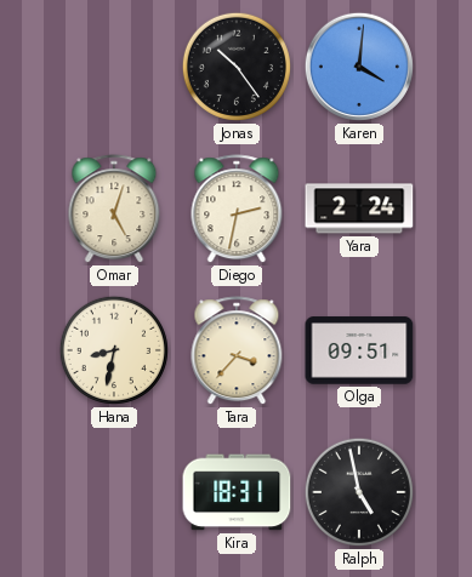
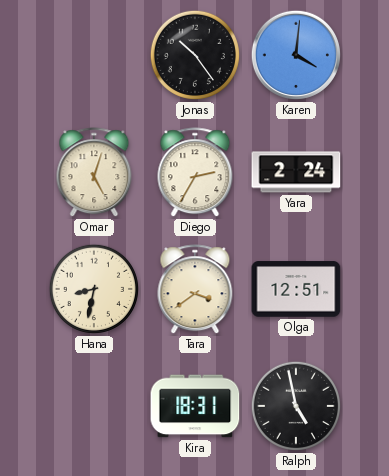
Diego: 2:32 -> 2:35 (195, 173)
Tara: 3:37 -> 3:39 (195, 290)
Olga: 09:51 -> 12:51 (296, 289)
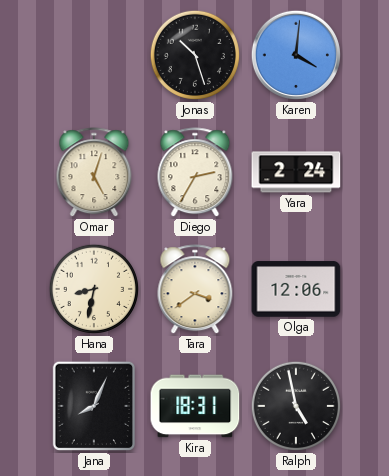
Jonas: 10:24 -> 10:27 (195, 55)
Olga: 12:51 -> 12:06 (296, 289)
Jana: none -> 8:04 (93, 406)
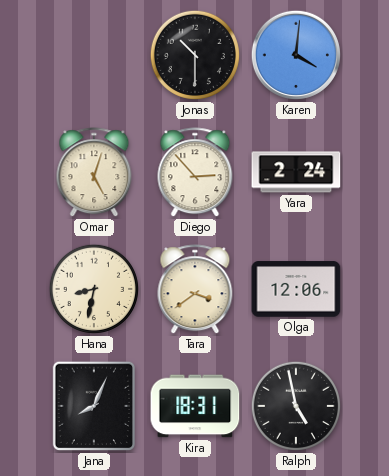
Jonas: 10:27 -> 10:30 (195, 55)
Diego: 2:35 -> 2:53 (195, 173)
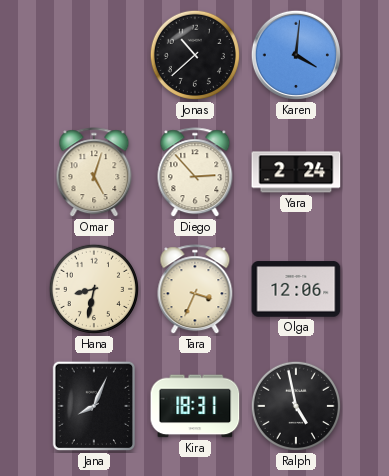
Jonas: 10:30 -> 10:38 (195, 55)
Tara: 3:39 -> 3:34 (195, 290)
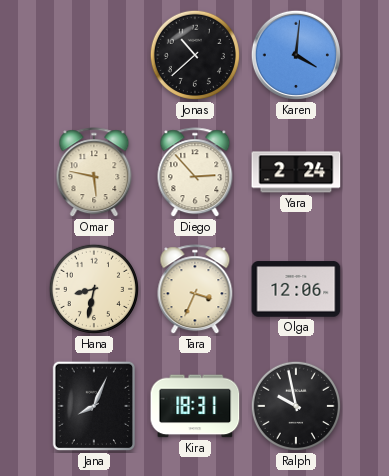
Omar: 5:03 -> 5:47 (94, 173)
Ralph: 4:58 -> 9:58 (296, 406)
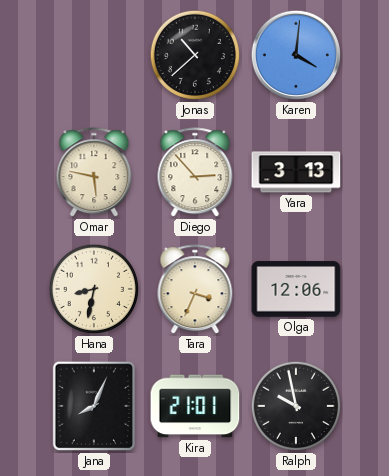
Yara: 2:24 -> 3:13 (296, 172)
Kira: 18:31 -> 21:01 (195, 406)
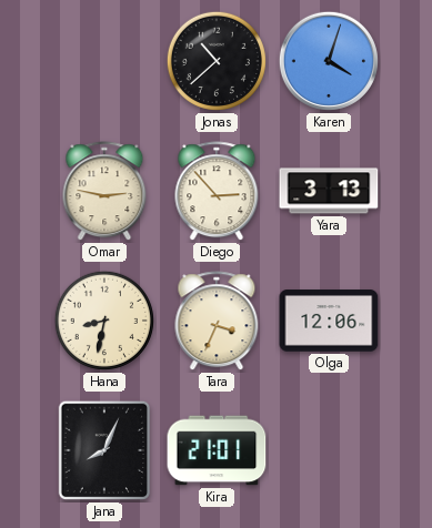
Karen: 4:01 -> 4:03 (329, 61)
Omar: 5:47 -> 2:47 (104, 192)
Ralph: 9:58 -> none (296, 406)
